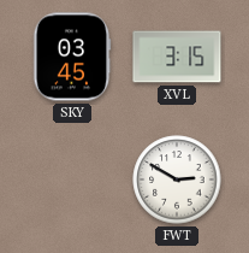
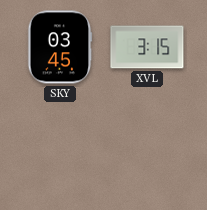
FWT: 2:50 -> none (177, 180)
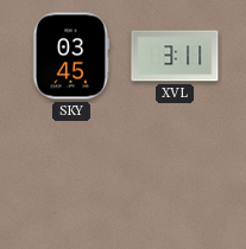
XVL: 3:15 -> 3:11 (175, 56)
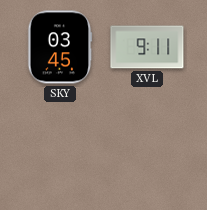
XVL: 3:11 -> 9:11 (147, 47)
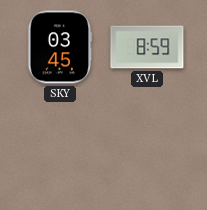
XVL: 9:11 -> 8:59 (147, 47)
